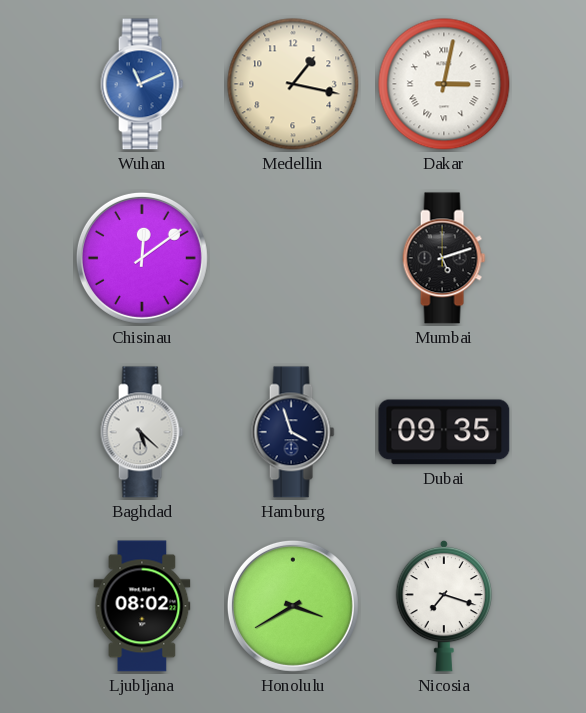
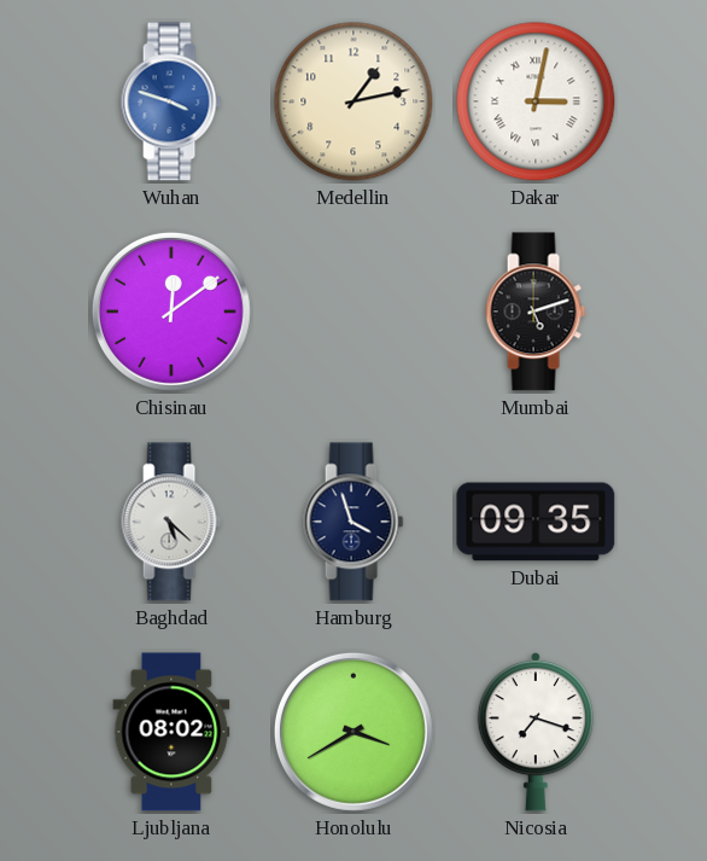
Wuhan: 11:11 -> 3:48 (171, 101)
Medellin: 1:17 -> 1:13 (353, 101)
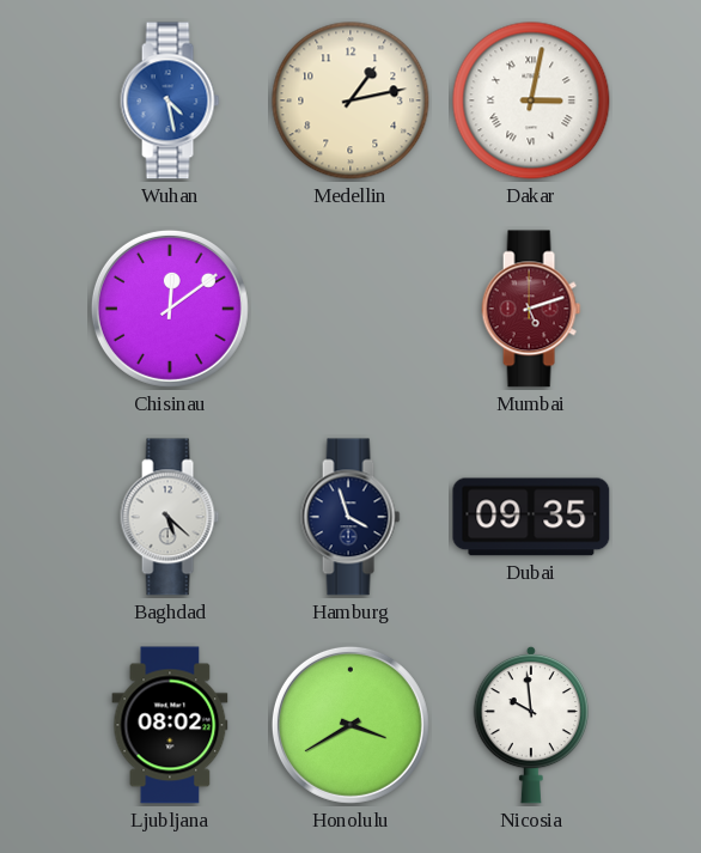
Wuhan: 3:48 -> 4:28 (170, 100)
Mumbai dial: black -> burgundy (531, 309)
Nicosia: 7:18 -> 9:59 (530, 725)
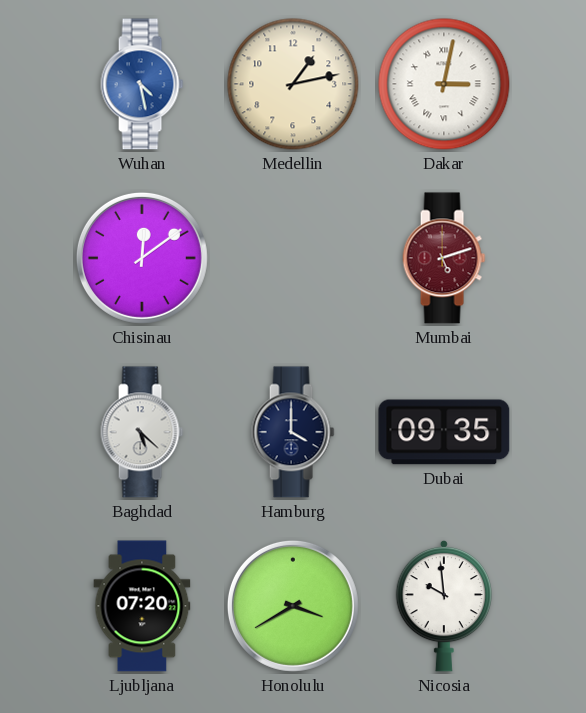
Hamburg: 3:57 -> 4:00 (293, 432)
Ljubljana: 08:02 -> 07:20 (142, 606)
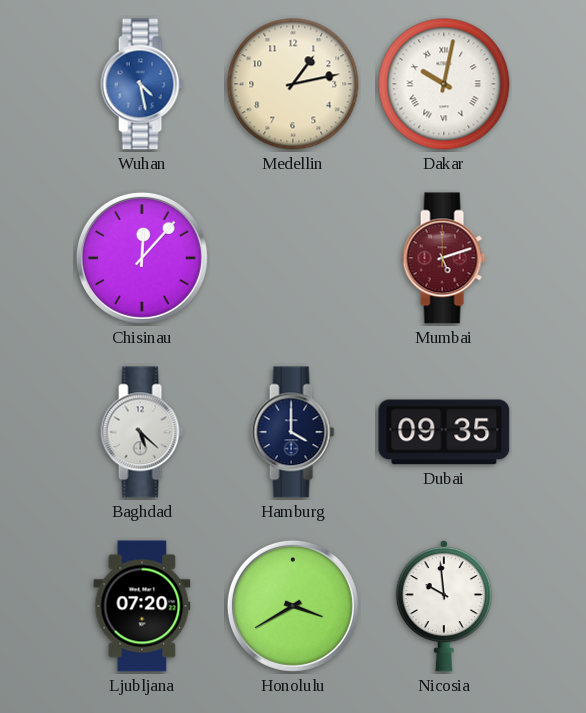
Dakar: 3:02 -> 10:02 (444, 84)
Chisinau: 12:09 -> 12:07 (142, 258)
